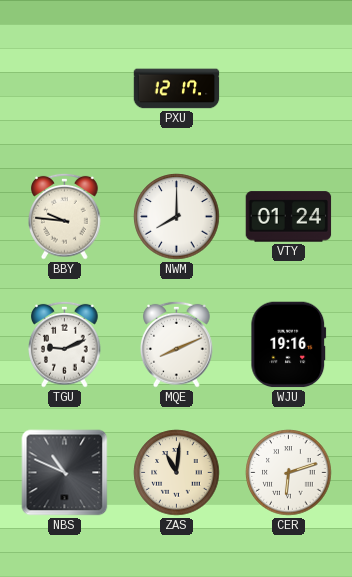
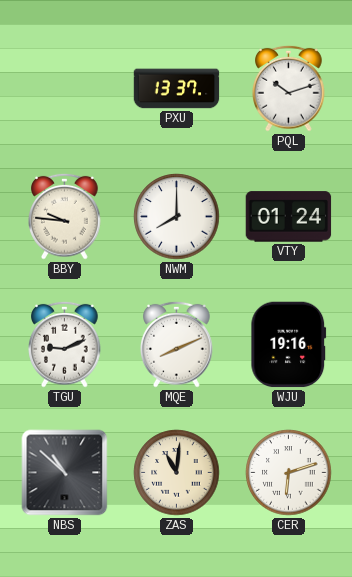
PXU: 12:17 -> 13:37 (177, 89)
PQL: none -> 10:12 (289, 88)
NBS: 10:49 -> 10:52 (65, 473)
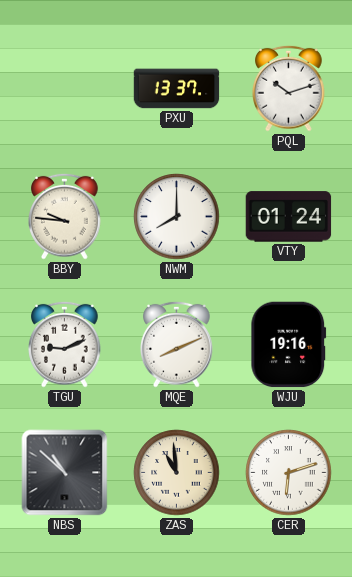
ZAS: 11:01 -> 10:59 (177, 473)
